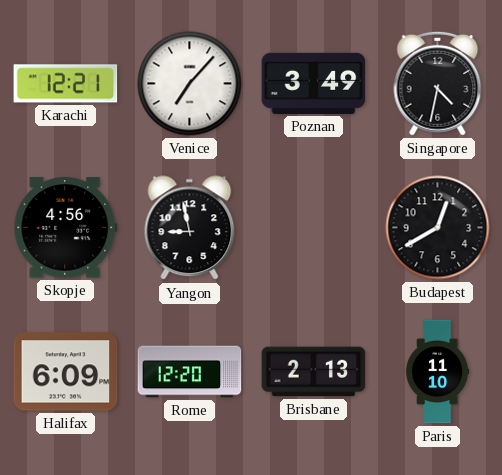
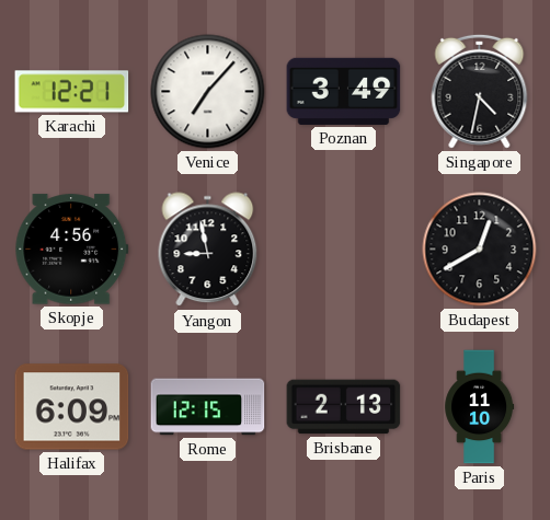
Rome: 12:20 -> 12:15 (208, 407)
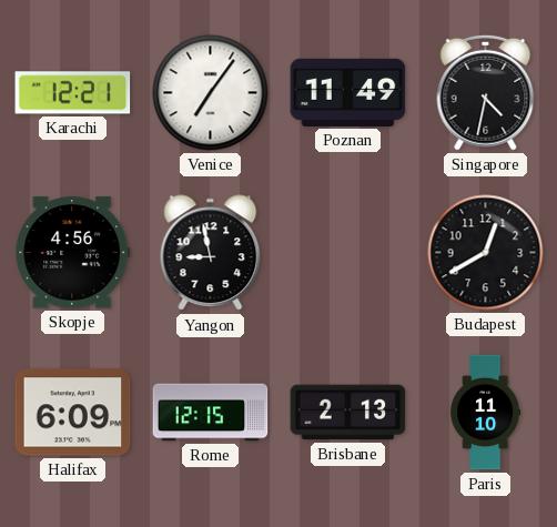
Venice: 7:07 -> 7:06 (211, 93)
Poznan: 3:49 -> 11:49 (348, 92)
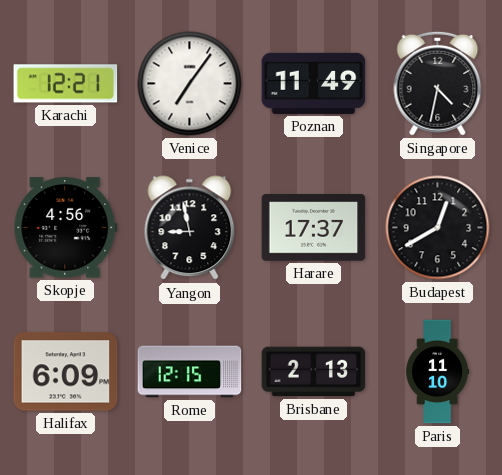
Harare: none -> 17:37 (314, 228)
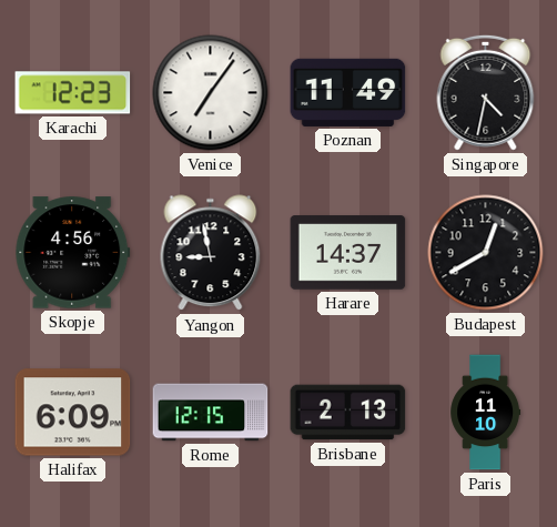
Karachi: 12:21 -> 12:23 (73, 93)
Harare: 17:37 -> 14:37 (348, 253)
